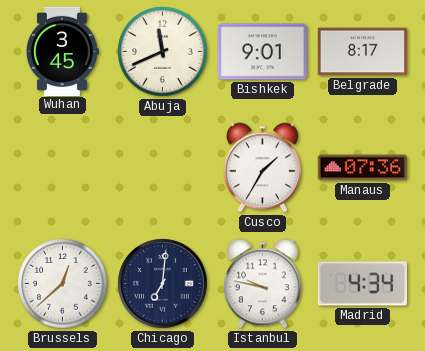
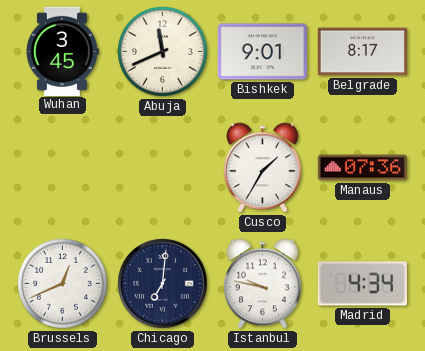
Brussels: 12:38 -> 12:41 (63, 284)
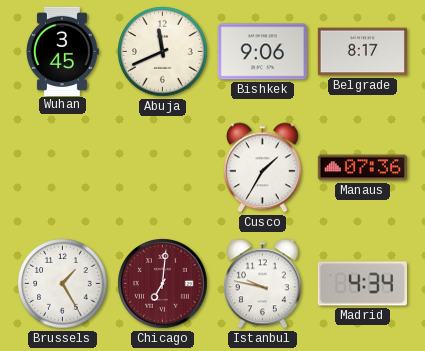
Bishkek: 9:01 -> 9:06 (262, 52)
Brussels: 12:41 -> 1:25 (63, 284)
Chicago dial: navy -> burgundy (163, 284)
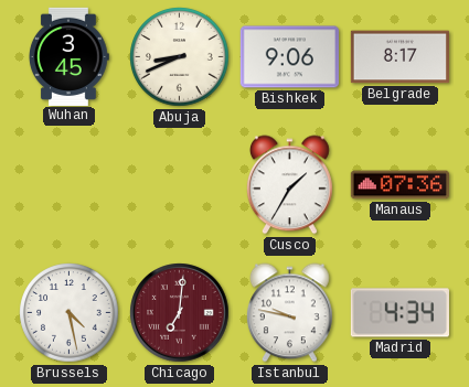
Abuja: 11:41 -> 8:41 (180, 57)
Brussels: 1:25 -> 4:28 (70, 313)
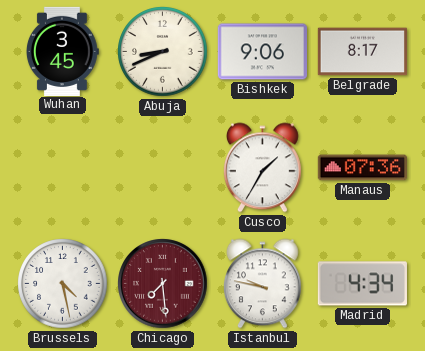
Chicago: 7:01 -> 7:29 (163, 284)
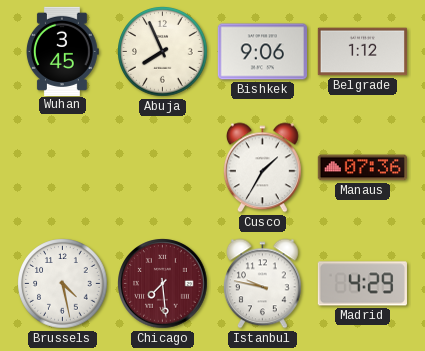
Abuja: 8:41 -> 7:56 (163, 52)
Belgrade: 8:17 -> 1:12 (362, 52)
Madrid: 4:34 -> 4:29 (362, 284)
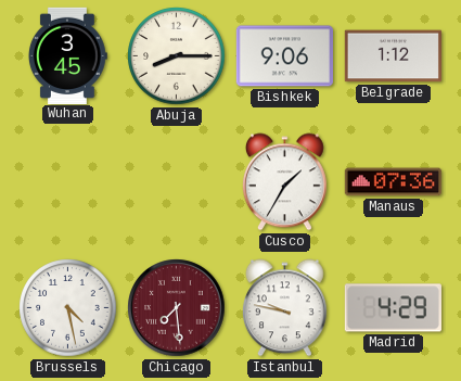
Abuja: 7:56 -> 8:15 (177, 56)
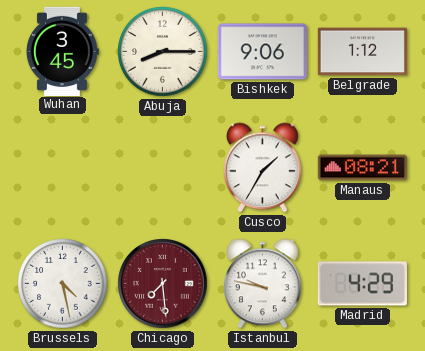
Manaus: 07:36 -> 08:21 (362, 168)
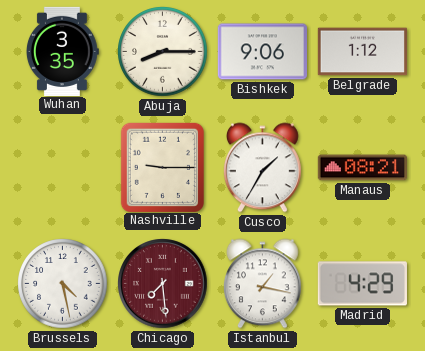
Wuhan: 3:45 -> 3:35 (62, 51)
Nashville: none -> 9:15 (162, 167)
Istanbul: 9:47 -> 1:17 (262, 284)
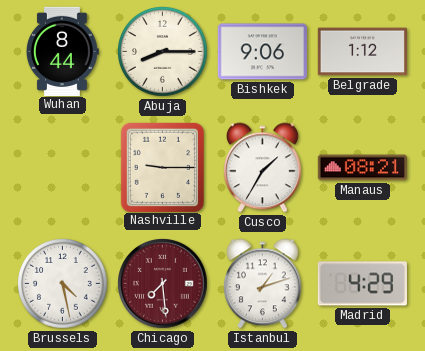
Wuhan: 3:35 -> 8:44 (62, 51)
Istanbul: 1:17 -> 1:12 (262, 284)
